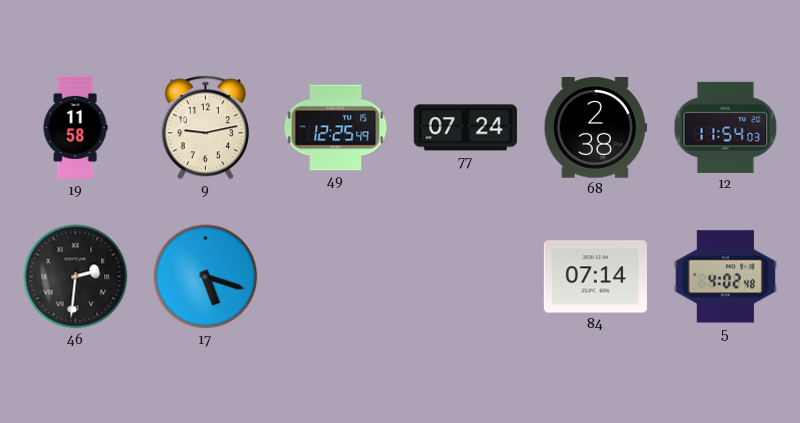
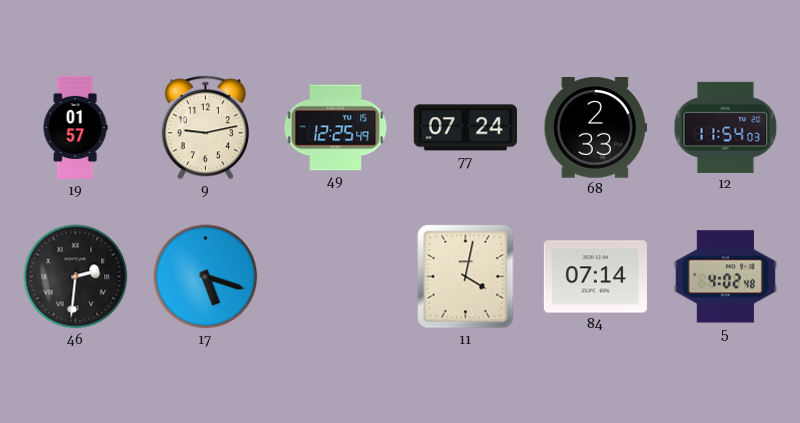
19: 11:58 -> 01:57 (75, 128)
68: 2:38 -> 2:33 (595, 128)
11: none -> 4:02 (466, 277)
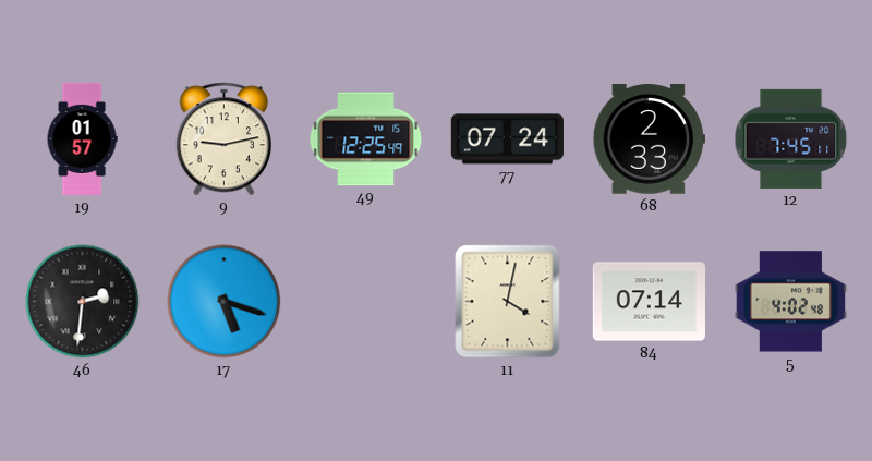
12: 11:54 -> 7:45 (791, 138)
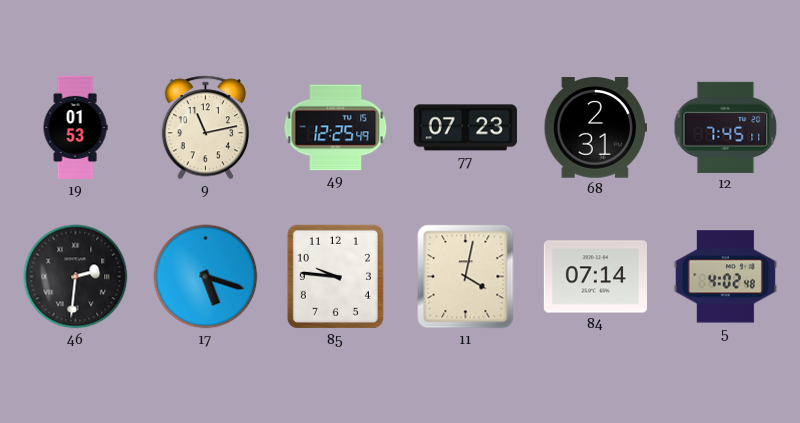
19: 01:57 -> 01:53 (75, 128)
9: 9:13 -> 11:13 (205, 128)
77: 07:24 -> 07:23 (465, 128)
68: 2:33 -> 2:31 (595, 128)
85: none -> 9:46 (335, 276)
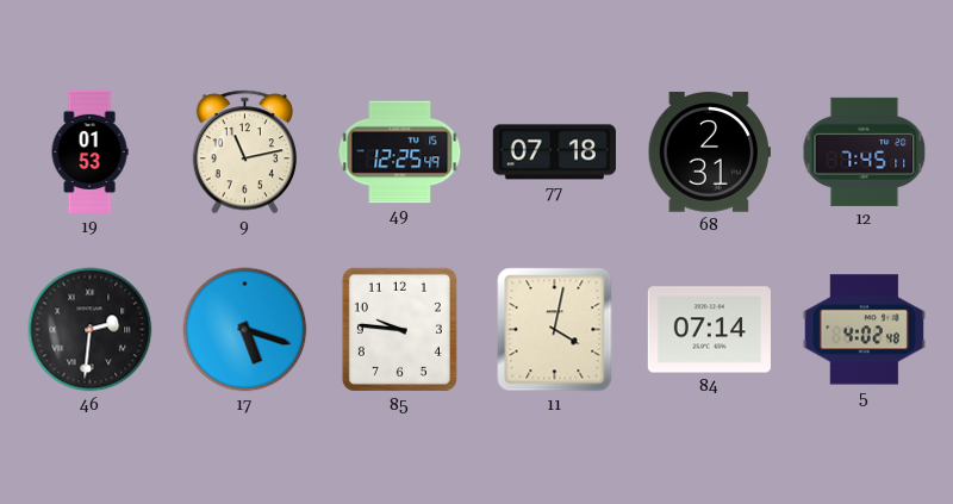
77: 07:23 -> 07:18 (554, 153)
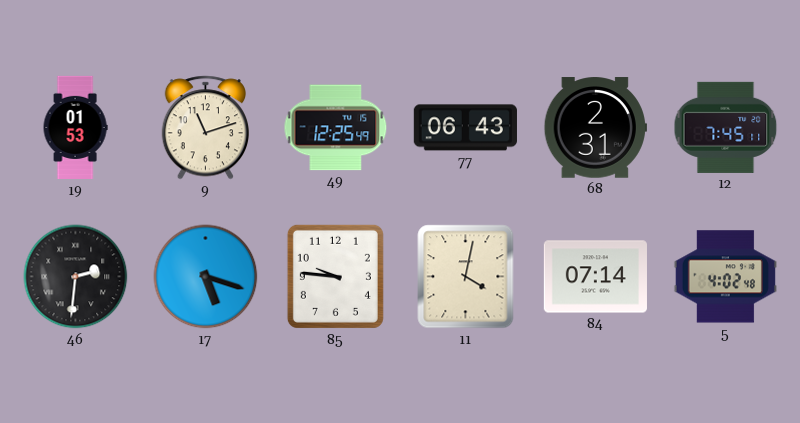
9: 11:13 -> 11:12 (205, 128)
77: 07:18 -> 06:43 (465, 128)
